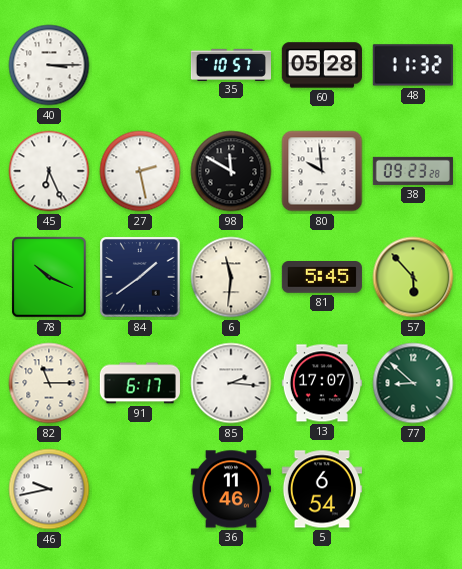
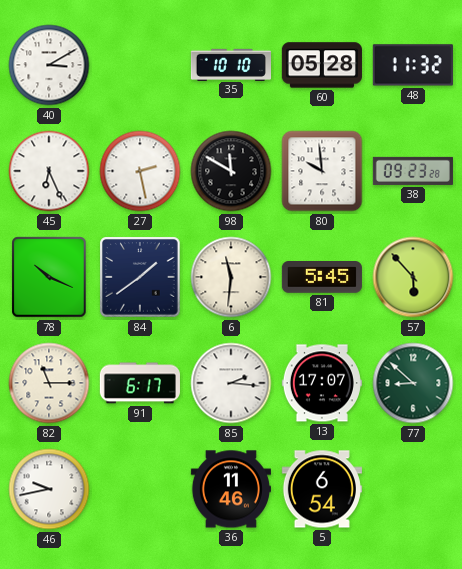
40: 3:15 -> 3:10 (49, 65)
35: 10:57 -> 10:10 (231, 64)
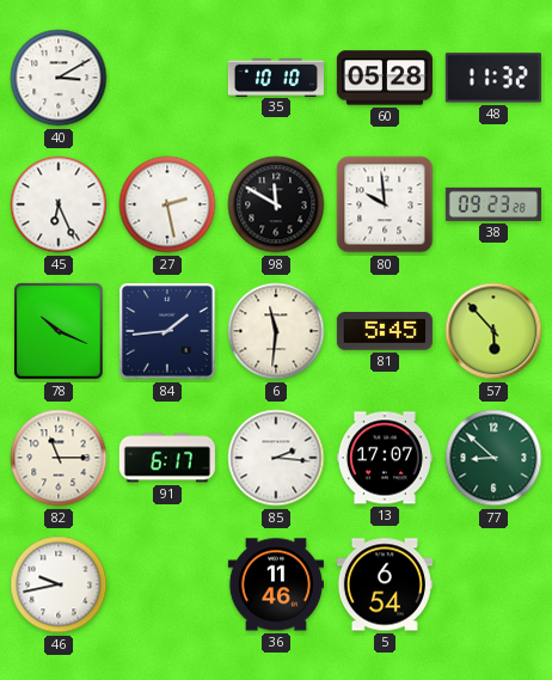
84: 1:39 -> 1:44 (167, 331)
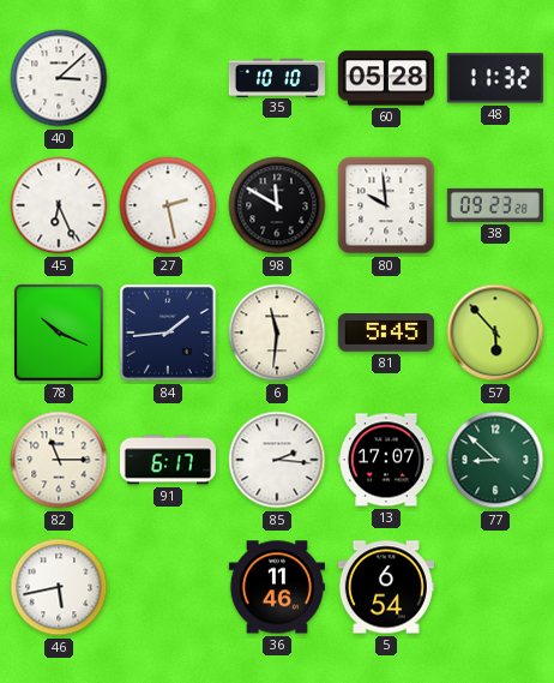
40: 3:10 -> 3:08 (59, 78)
46: 9:43 -> 5:43 (59, 587)
